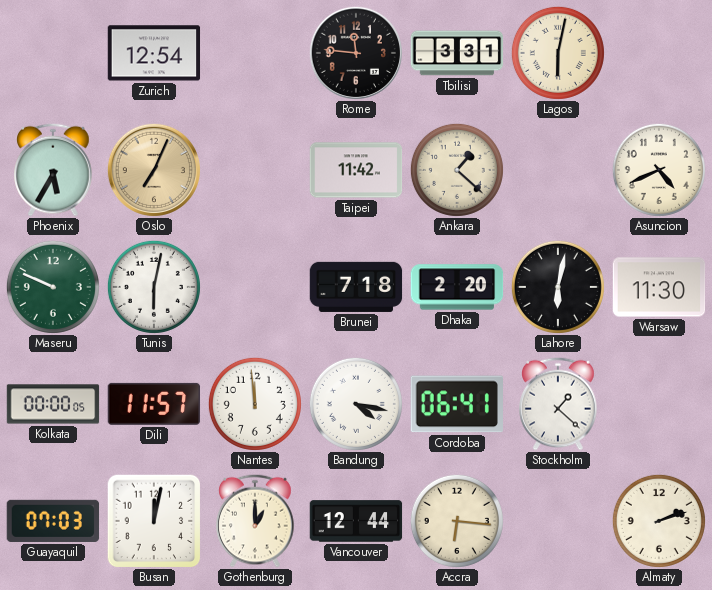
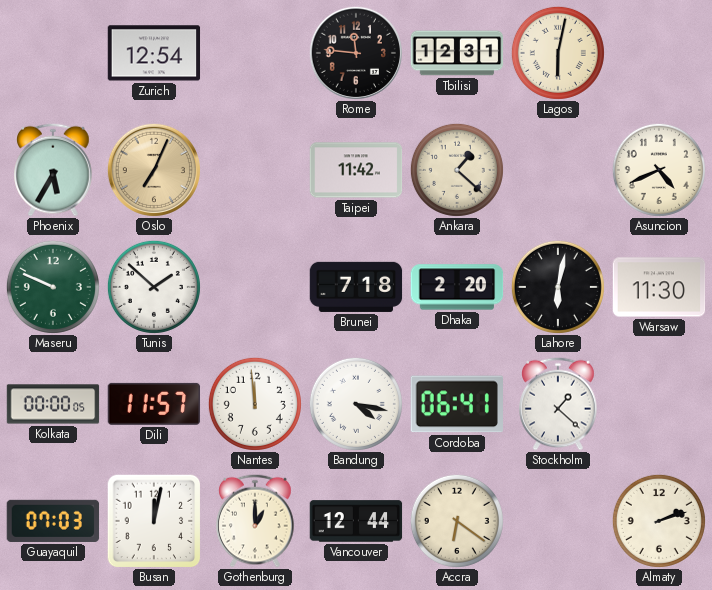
Tbilisi: 3:31 -> 12:31 (457, 53)
Tunis: 6:02 -> 1:52 (154, 287)
Accra: 6:16 -> 6:21 (457, 521)
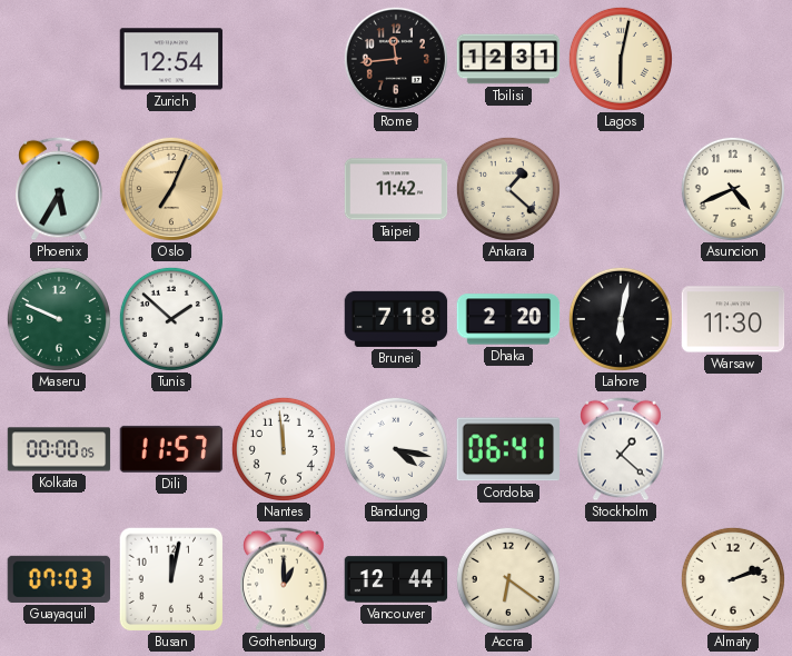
Rome: 11:46 -> 11:44 (396, 59)
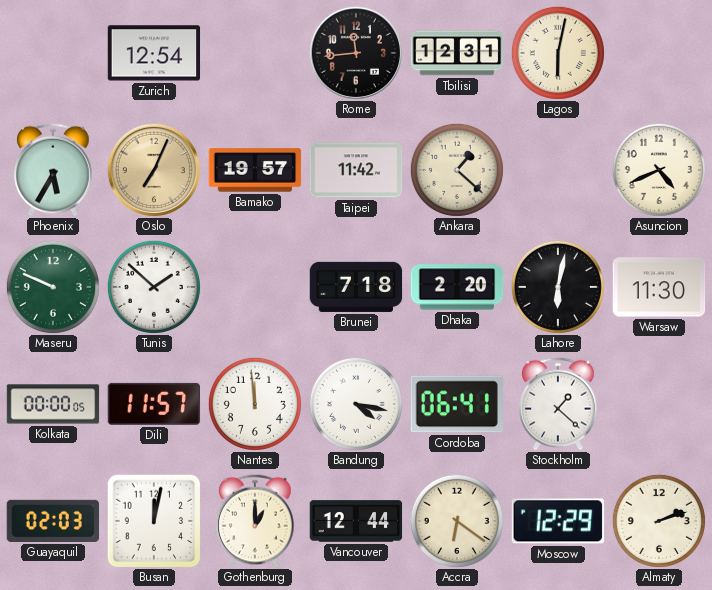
Bamako: none -> 19:57 (255, 170)
Guayaquil: 07:03 -> 02:03 (53, 521)
Moscow: none -> 12:29 (557, 521)
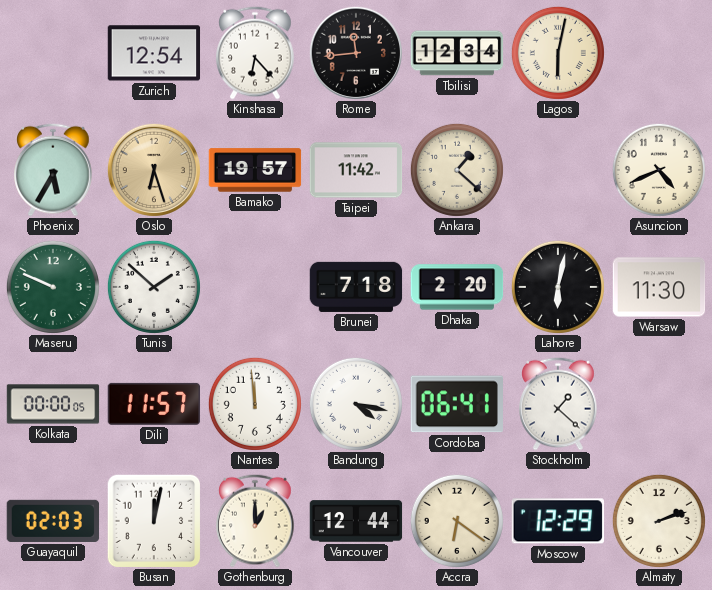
Kinshasa: none -> 6:23 (255, 53)
Tbilisi: 12:31 -> 12:34 (457, 53)
Oslo: 7:04 -> 6:27 (154, 170)
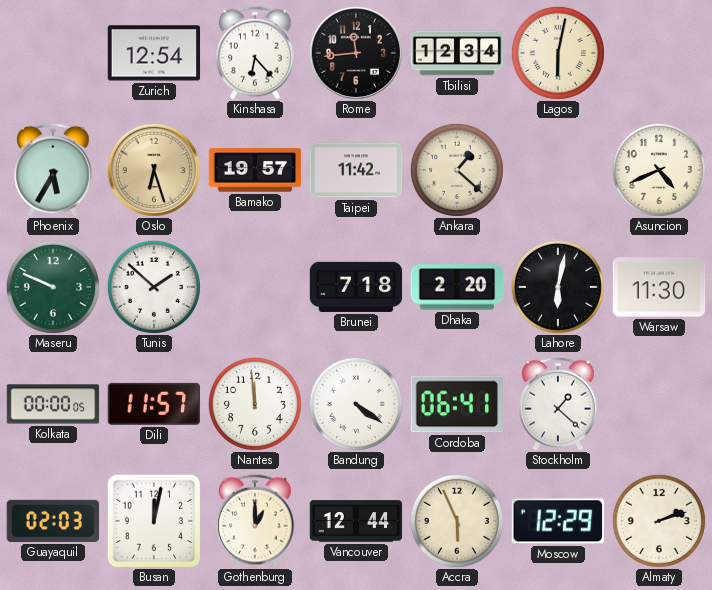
Bandung: 4:17 -> 4:21 (356, 404)
Accra: 6:21 -> 5:56 (457, 521)
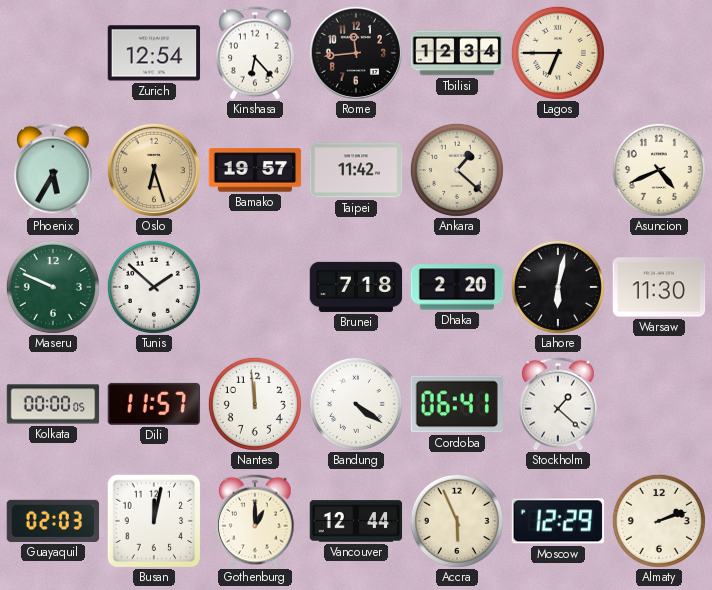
Lagos: 6:02 -> 6:45 (558, 53)
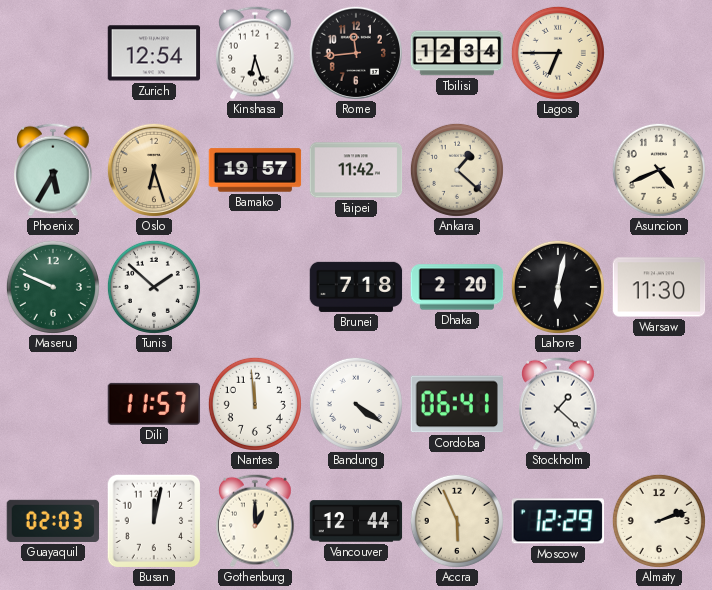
Kinshasa: 6:23 -> 6:27 (255, 53)
Kolkata: 00:00 -> none (53, 404)
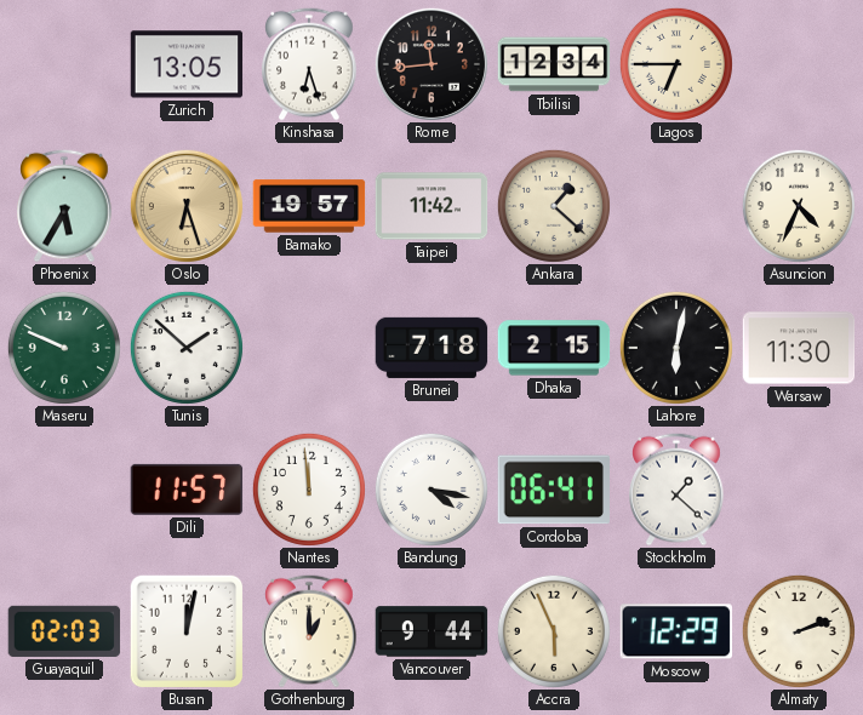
Zurich: 12:54 -> 13:05 (187, 64)
Asuncion: 4:41 -> 4:34 (799, 206)
Dhaka: 2:20 -> 2:15 (554, 348)
Bandung: 4:21 -> 4:17 (431, 490)
Vancouver: 12:44 -> 9:44 (431, 631)
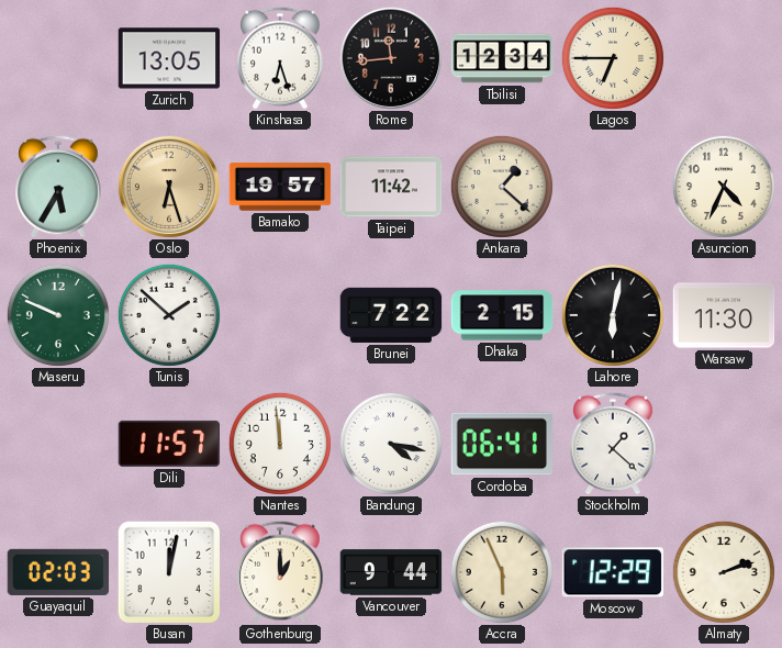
Brunei: 7:18 -> 7:22 (391, 315)
